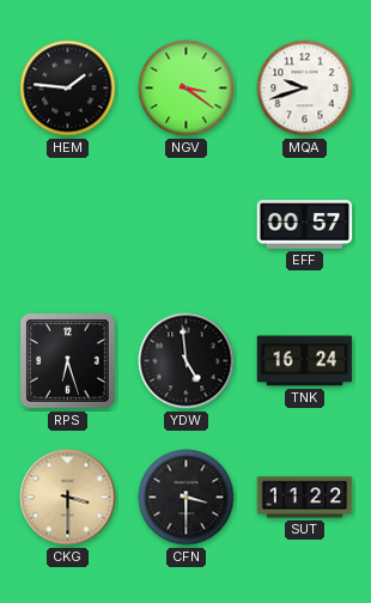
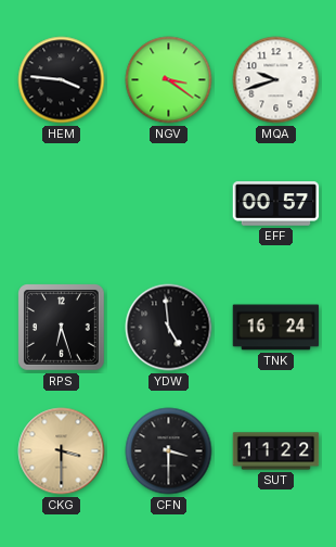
HEM: 1:46 -> 3:46 (62, 80)
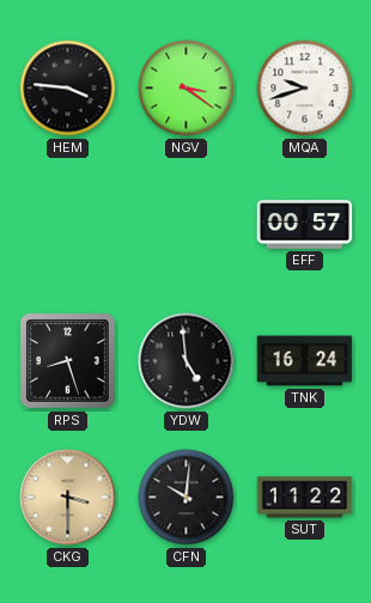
RPS: 6:27 -> 8:27 (68, 361)
CFN: 3:30 -> 10:01 (187, 498)
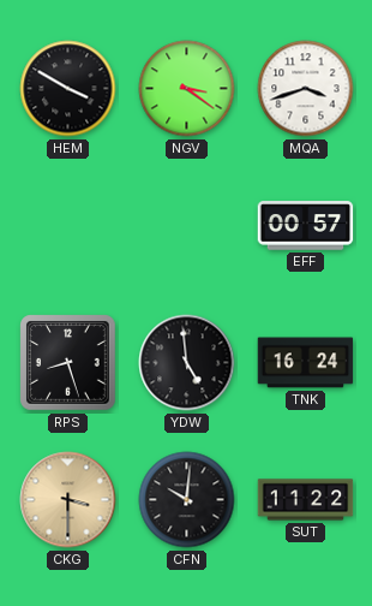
HEM: 3:46 -> 3:50 (68, 89)
MQA: 9:42 -> 3:42 (306, 89)
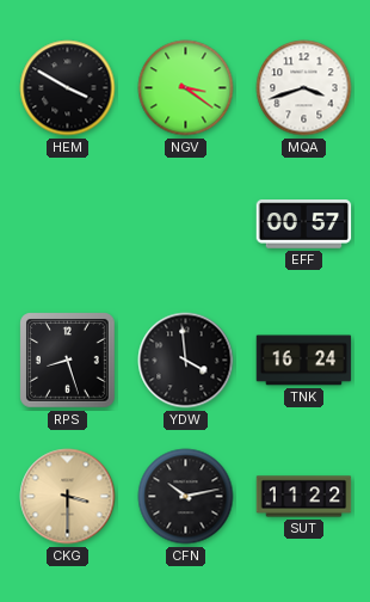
YDW: 4:59 -> 3:59 (186, 361)
CFN: 10:01 -> 10:13 (186, 497)
